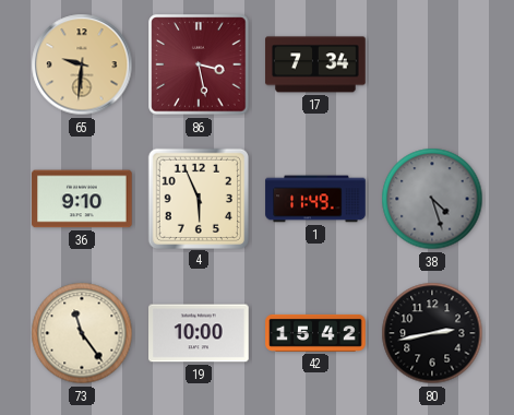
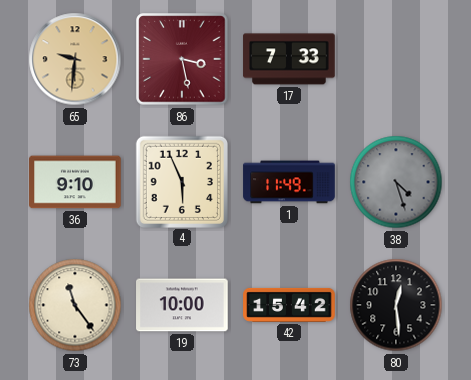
17: 7:34 -> 7:33 (289, 59)
80: 2:43 -> 12:29 (396, 305)
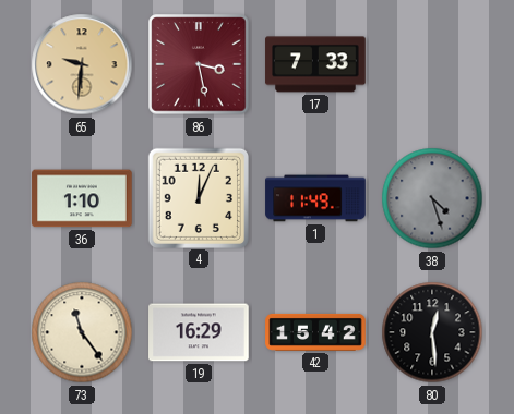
36: 9:10 -> 1:10 (82, 198)
4: 5:56 -> 12:04 (198, 197)
19: 10:00 -> 16:29 (199, 332)
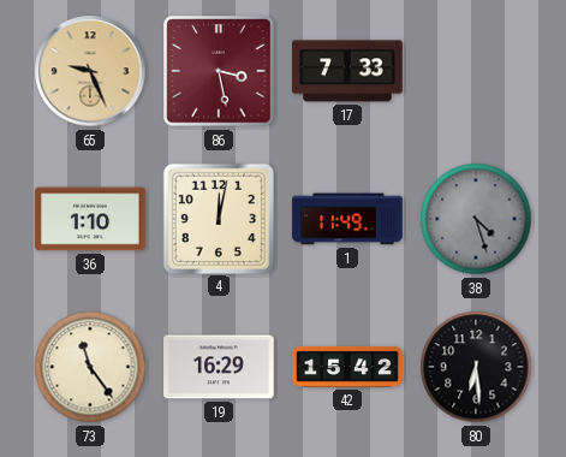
65: 9:31 -> 9:26 (90, 71)
4: 12:04 -> 12:02 (218, 218)
80: 12:29 -> 6:29 (476, 367)
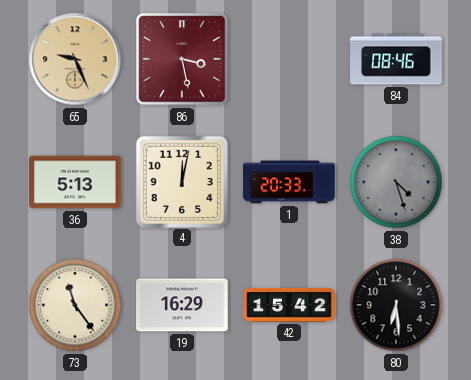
17: 7:33 -> none (347, 71)
84: none -> 08:46 (396, 59)
36: 1:10 -> 5:13 (75, 182)
1: 11:49 -> 20:33 (289, 182)
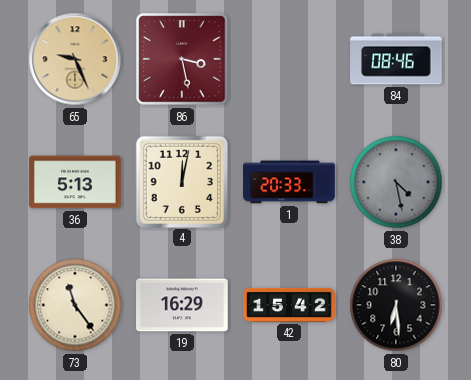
38: 4:27 -> 4:28 (396, 182)
